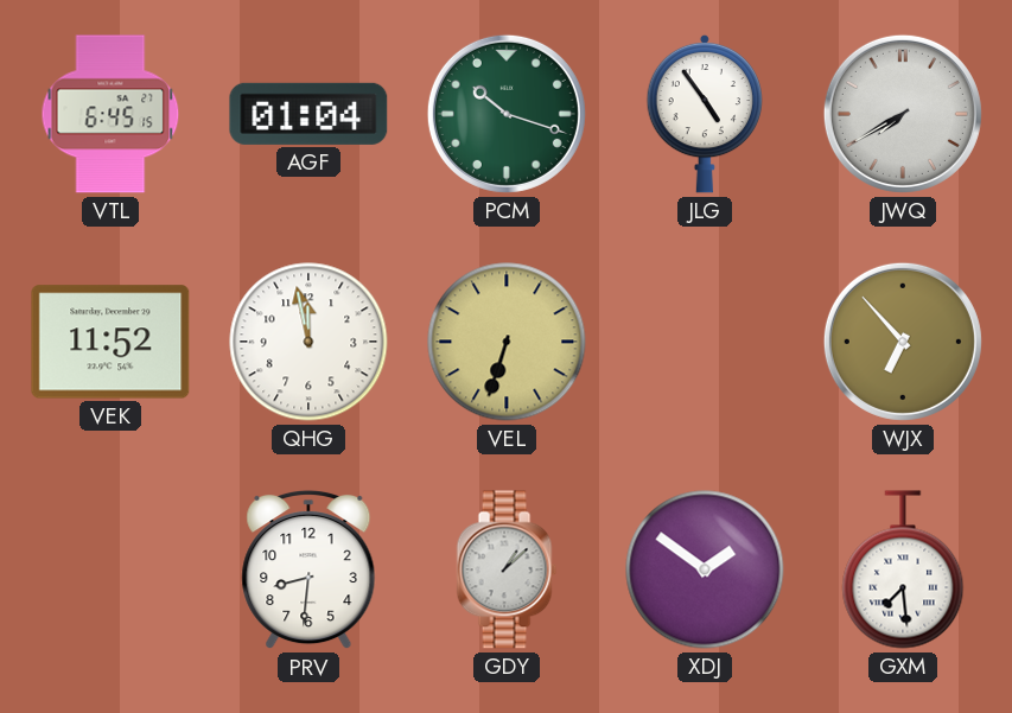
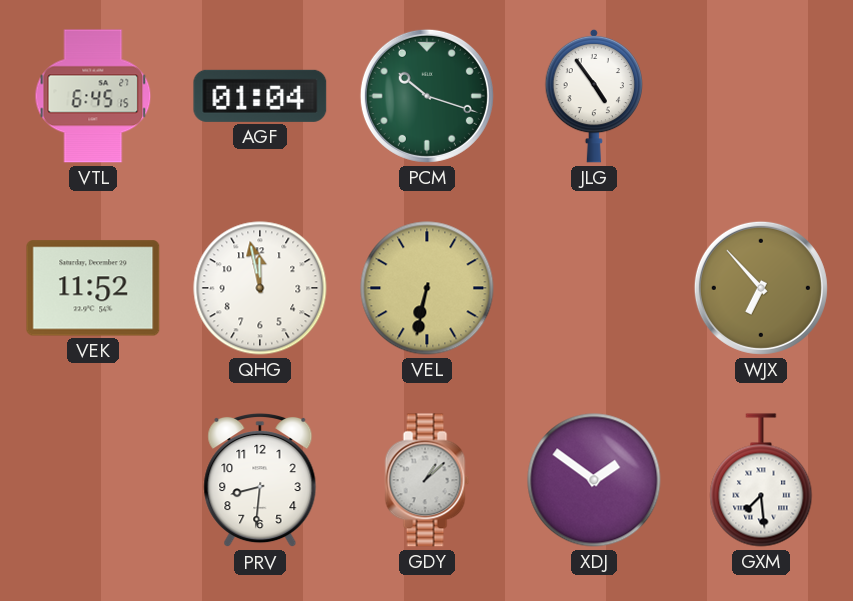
JWQ: 7:40 -> none (903, 114)
VEL: 6:33 -> 6:32 (427, 288)
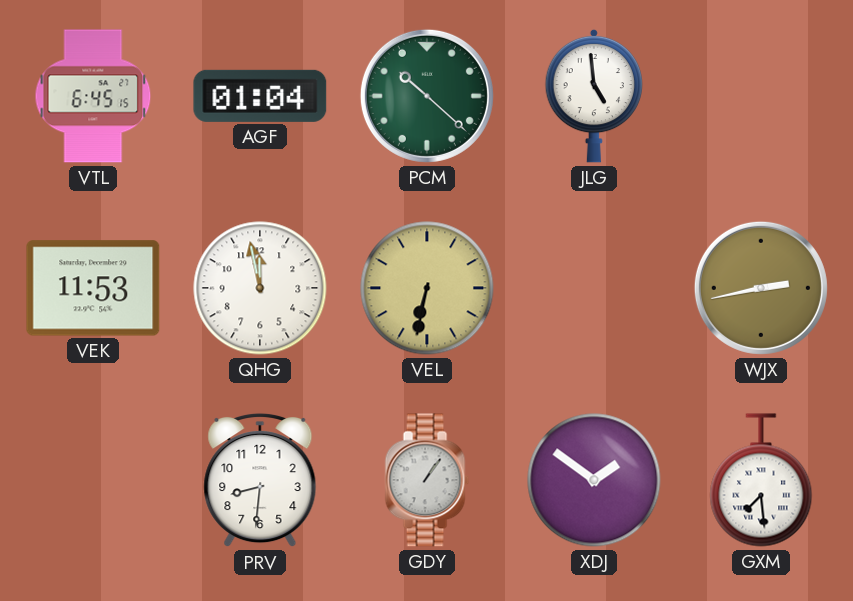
PCM: 10:18 -> 10:22 (427, 96)
JLG: 4:54 -> 4:59 (593, 96)
VEK: 11:52 -> 11:53 (93, 288)
WJX: 6:53 -> 2:43 (761, 288)
GDY: 1:08 -> 1:06 (427, 480)
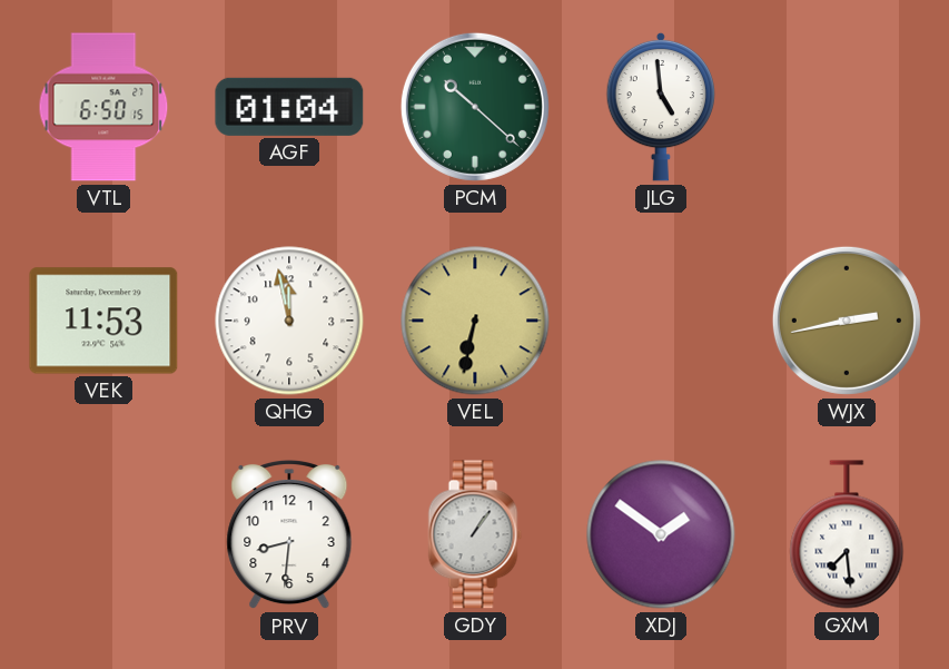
VTL: 6:45 -> 6:50 (103, 107)
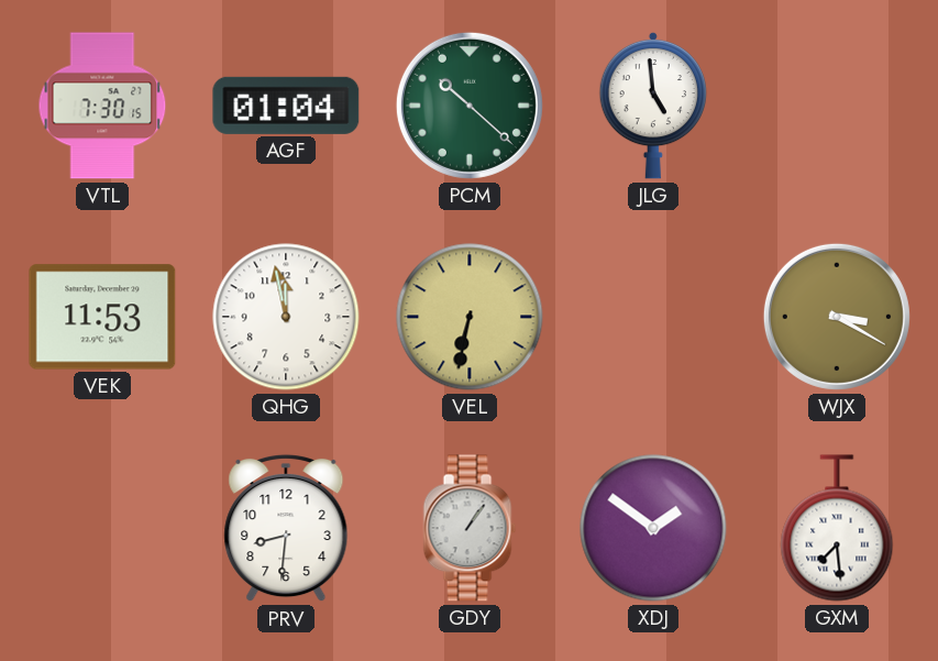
VTL: 6:50 -> 7:30 (102, 106)
WJX: 2:43 -> 3:20 (837, 317)
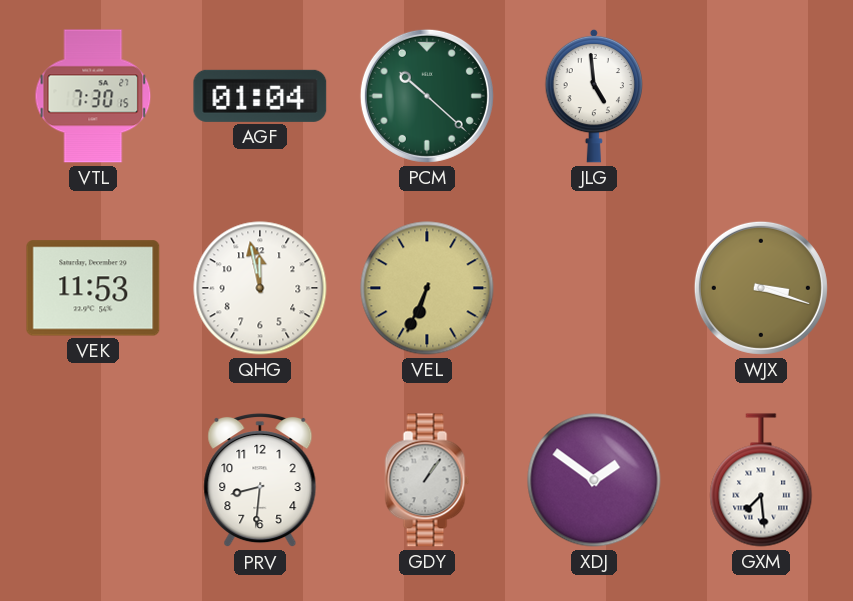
VEL: 6:32 -> 6:34 (427, 288)
WJX: 3:20 -> 3:18 (761, 288)
